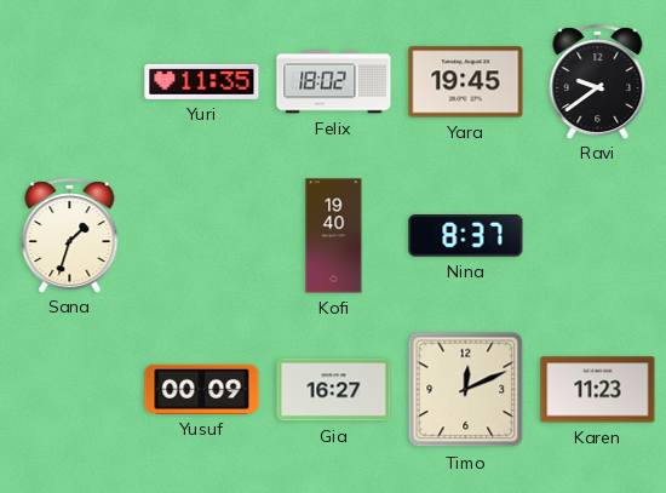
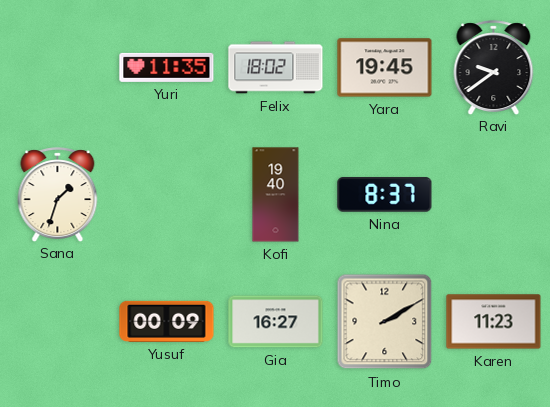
Timo: 12:11 -> 2:10 (385, 322)
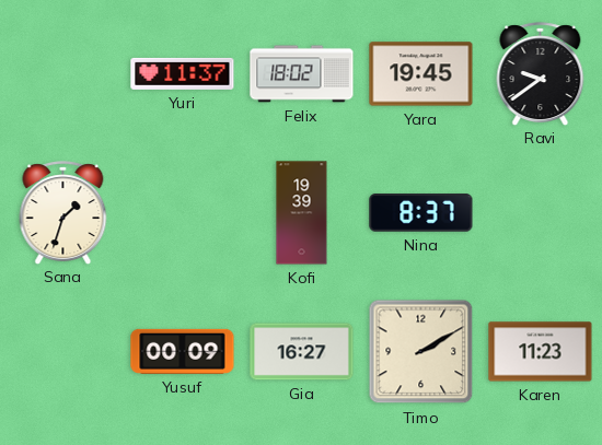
Yuri: 11:35 -> 11:37 (183, 73)
Kofi: 19:40 -> 19:39 (302, 213)
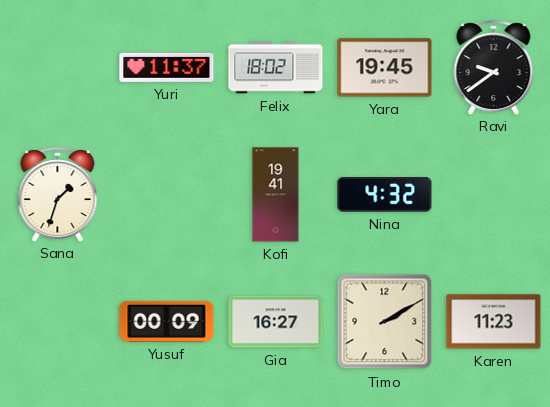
Kofi: 19:39 -> 19:41 (276, 195)
Nina: 8:37 -> 4:32 (385, 195)
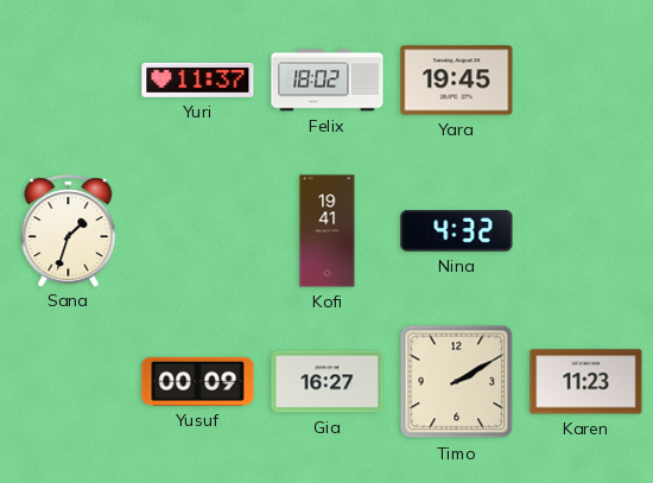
Ravi: 9:39 -> none (494, 67)
